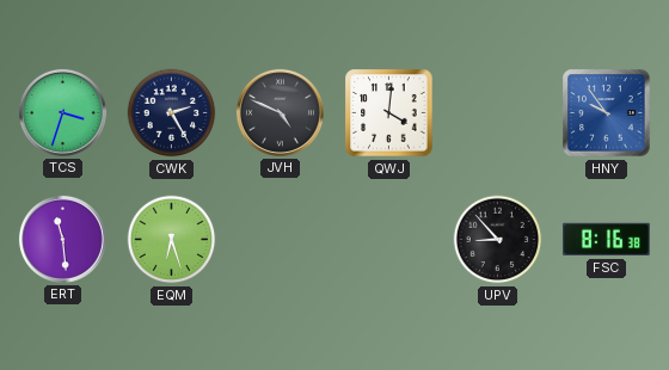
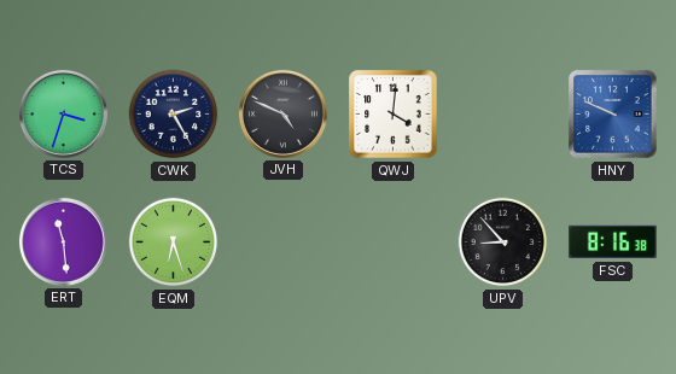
HNY: 9:54 -> 9:49 (613, 115)
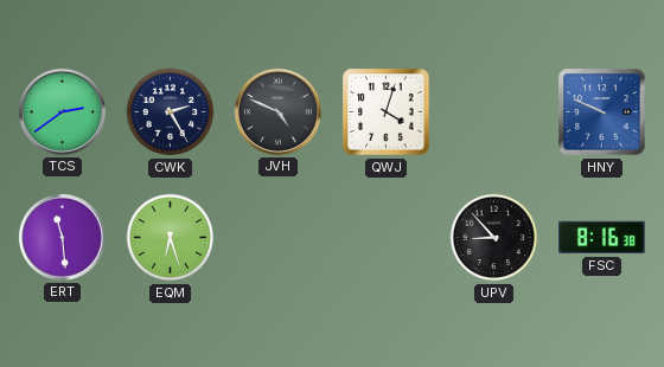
TCS: 3:33 -> 2:39 (62, 111)
QWJ: 4:01 -> 4:03 (387, 112)
